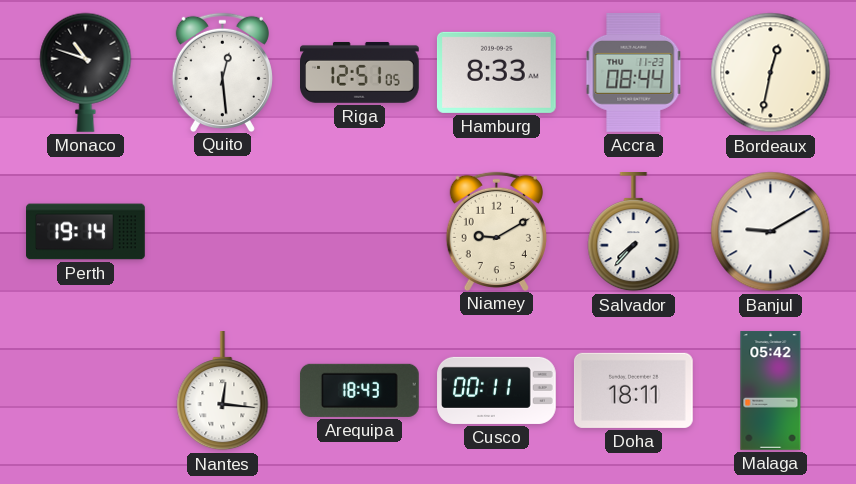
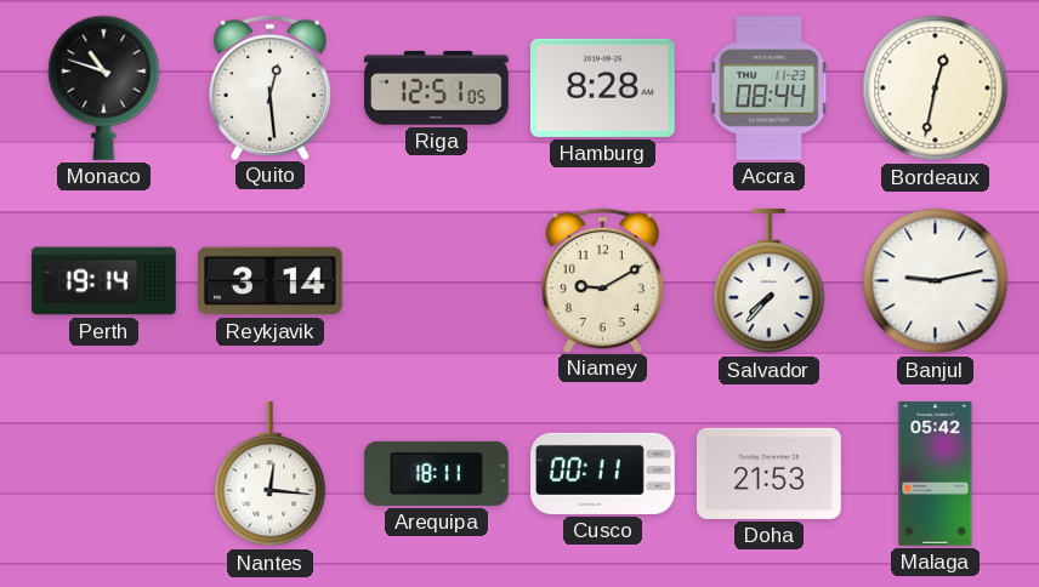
Hamburg: 8:33 -> 8:28 (602, 87)
Reykjavik: none -> 3:14 (271, 281)
Banjul: 9:10 -> 9:13 (936, 281)
Arequipa: 18:43 -> 18:11 (436, 473)
Doha: 18:11 -> 21:53 (768, 473)
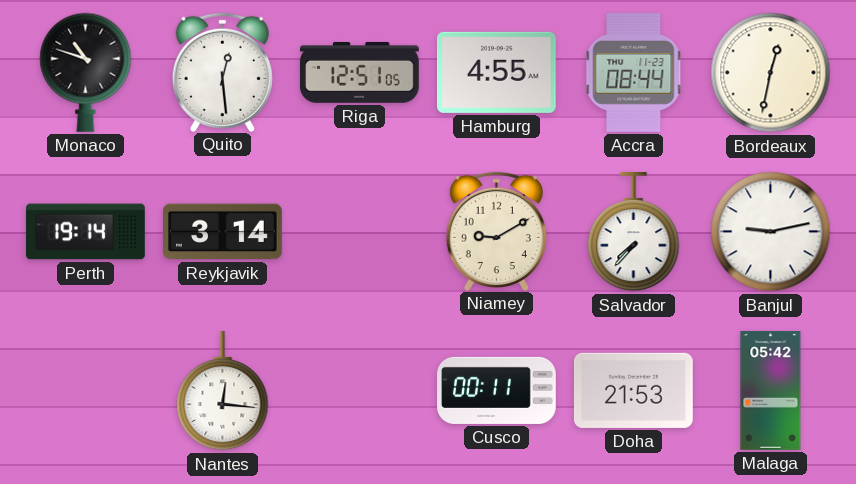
Hamburg: 8:28 -> 4:55 (496, 72)
Arequipa: 18:11 -> none (436, 473)
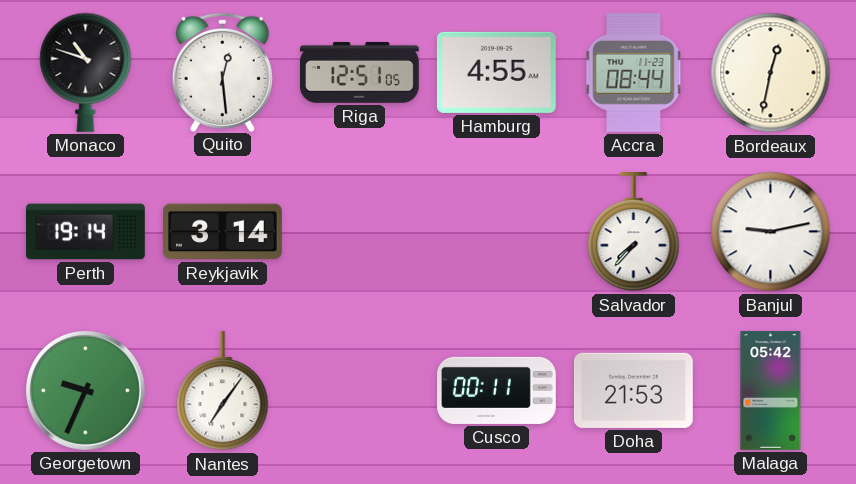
Niamey: 9:10 -> none (496, 231)
Georgetown: none -> 9:34 (85, 390)
Nantes: 12:16 -> 7:06 (223, 392)
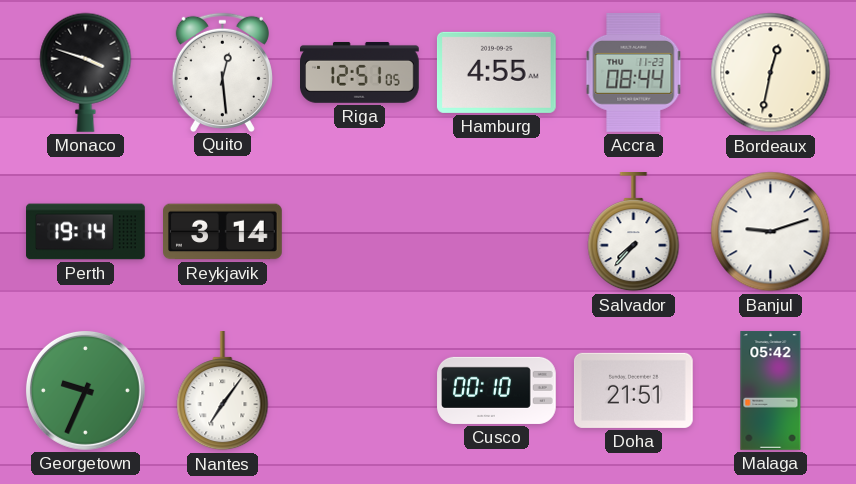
Monaco: 10:48 -> 3:48 (86, 72)
Banjul: 9:13 -> 9:12 (771, 232)
Cusco: 00:11 -> 00:10 (497, 390)
Doha: 21:53 -> 21:51 (633, 390)
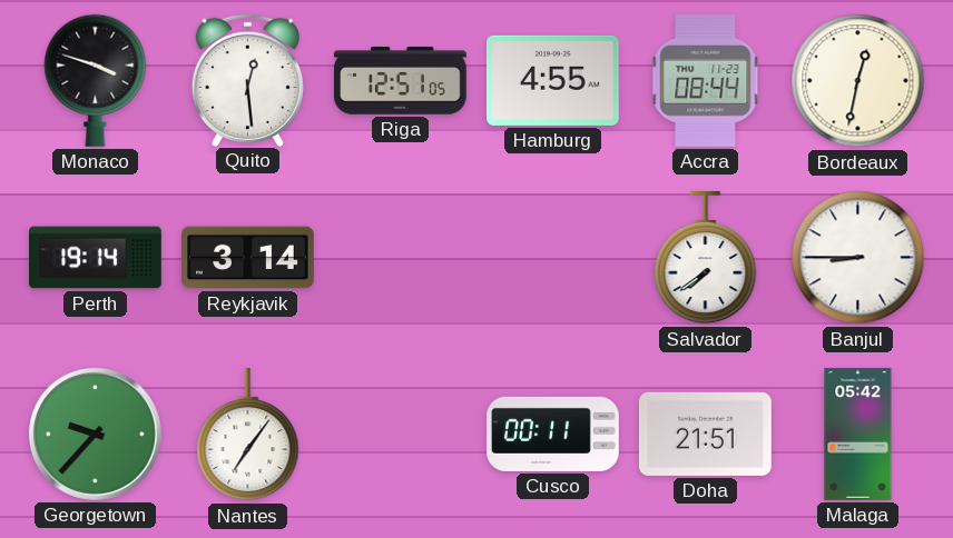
Salvador: 7:37 -> 7:39 (706, 259)
Banjul: 9:12 -> 8:45 (858, 258)
Georgetown: 9:34 -> 9:37 (95, 434)
Cusco: 00:10 -> 00:11 (553, 434)
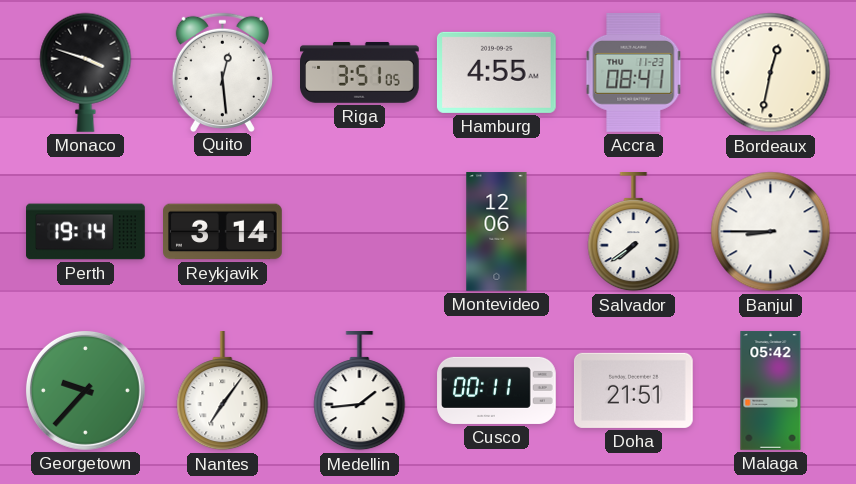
Riga: 12:51 -> 3:51 (360, 72)
Accra: 08:44 -> 08:41 (634, 73)
Montevideo: none -> 12:06 (497, 232)
Medellin: none -> 1:44 (360, 392)
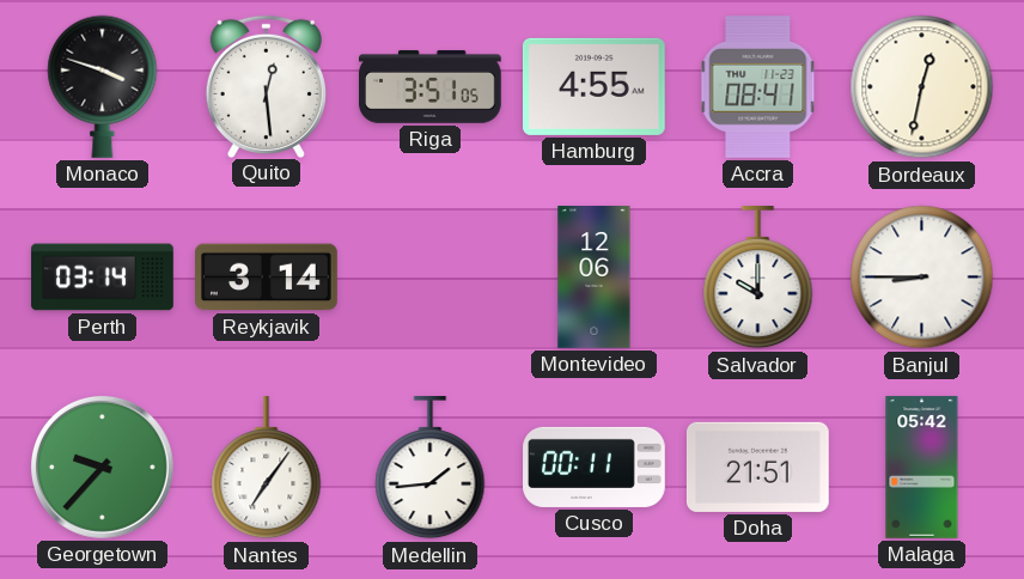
Perth: 19:14 -> 03:14 (103, 278)
Salvador: 7:39 -> 10:00 (758, 279)
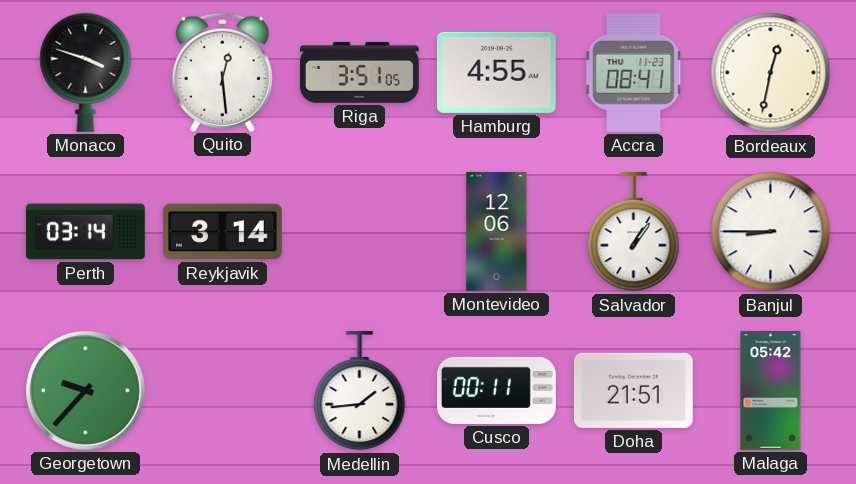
Salvador: 10:00 -> 1:06 (634, 233)
Nantes: 7:06 -> none (267, 469)
